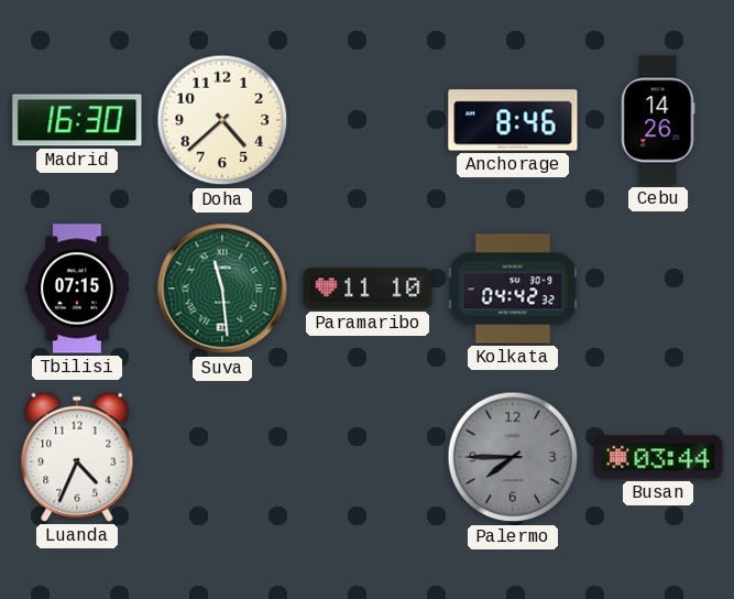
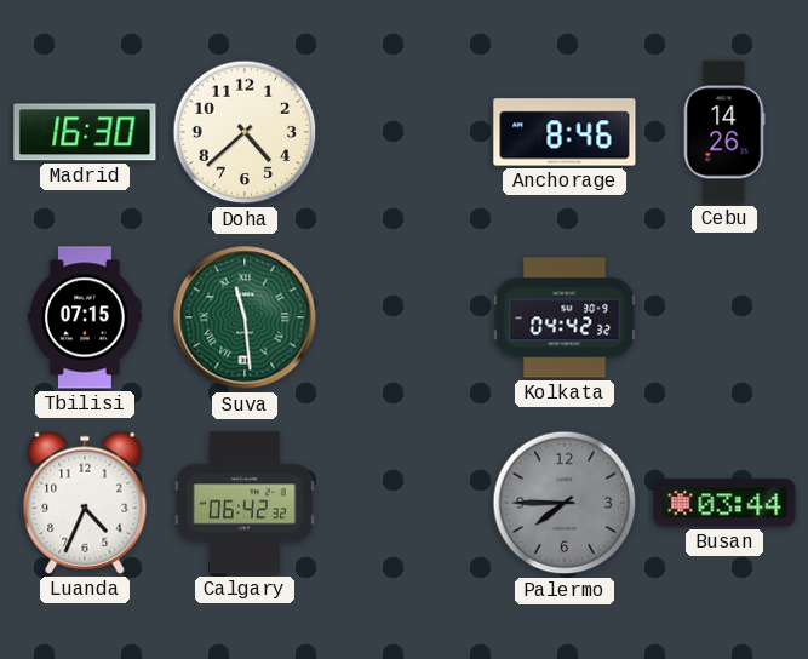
Paramaribo: 11:10 -> none (368, 288)
Calgary: none -> 06:42 (245, 503)
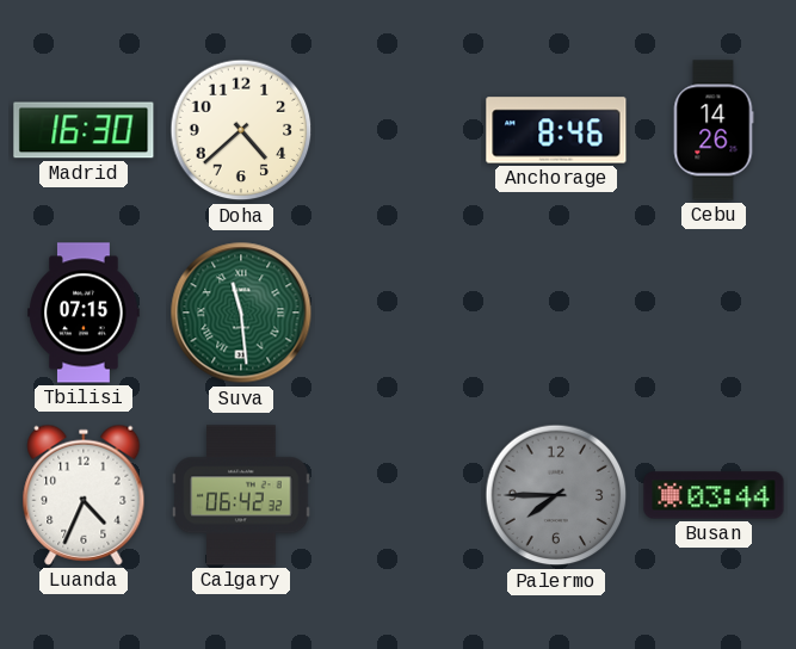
Kolkata: 04:42 -> none (565, 317)
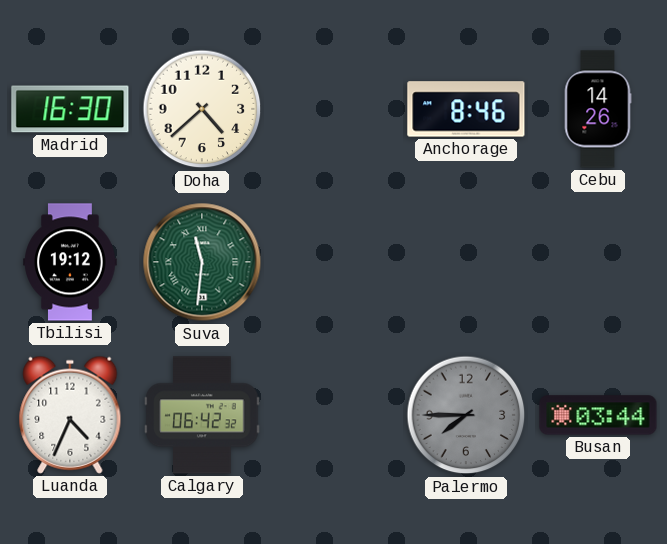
Tbilisi: 07:15 -> 19:12 (70, 262)
Suva: 11:29 -> 11:31 (202, 262)
